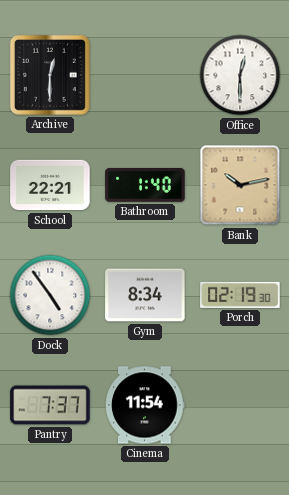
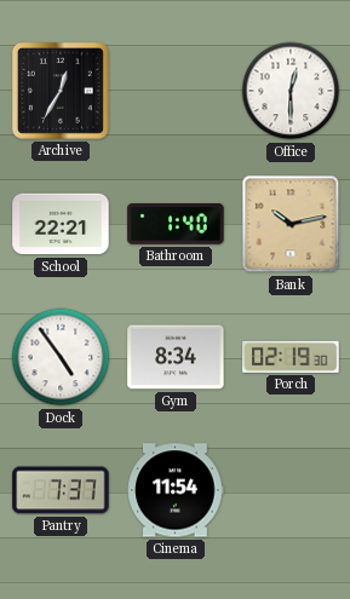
Archive: 12:30 -> 12:35 (61, 91)
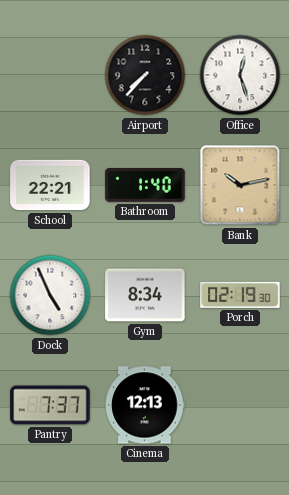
Archive: 12:35 -> none (61, 91)
Airport: none -> 7:37 (145, 75)
Office: 12:30 -> 12:27 (240, 75)
Dock: 4:54 -> 4:56 (50, 295)
Cinema: 11:54 -> 12:13 (145, 405)
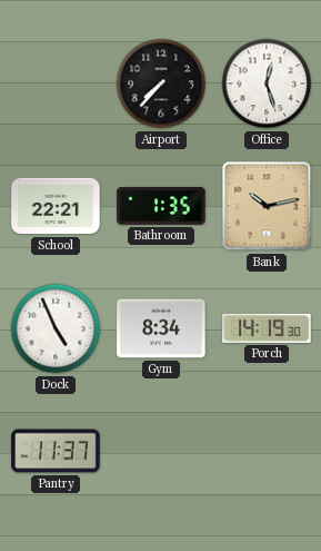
Bathroom: 1:40 -> 1:35 (161, 207)
Porch: 02:19 -> 14:19 (267, 328)
Pantry: 7:37 -> 11:37 (56, 451)
Cinema: 12:13 -> none (145, 405)
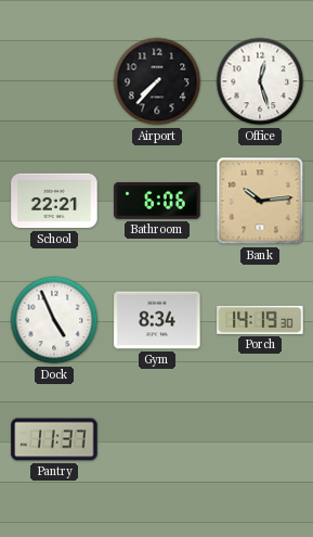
Bathroom: 1:35 -> 6:06 (157, 202)
Bank: 10:13 -> 10:14 (260, 201)
